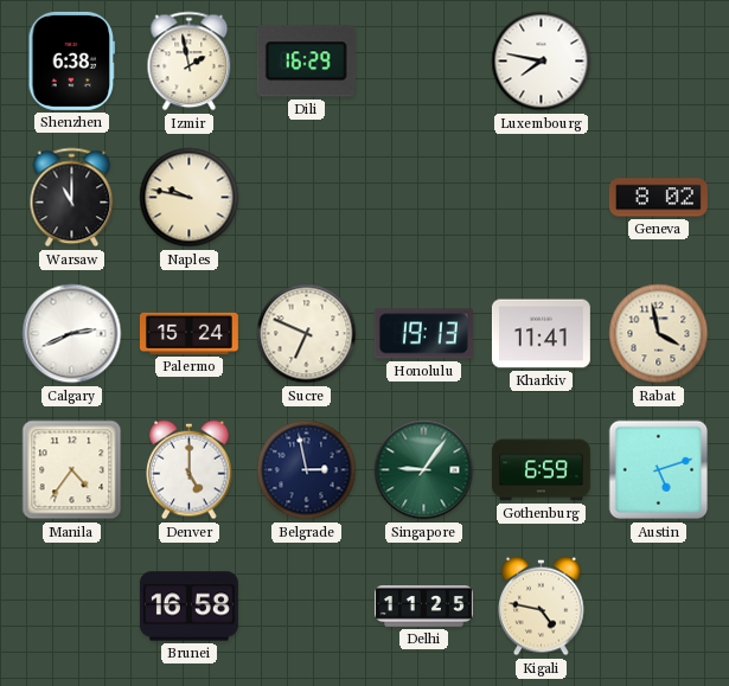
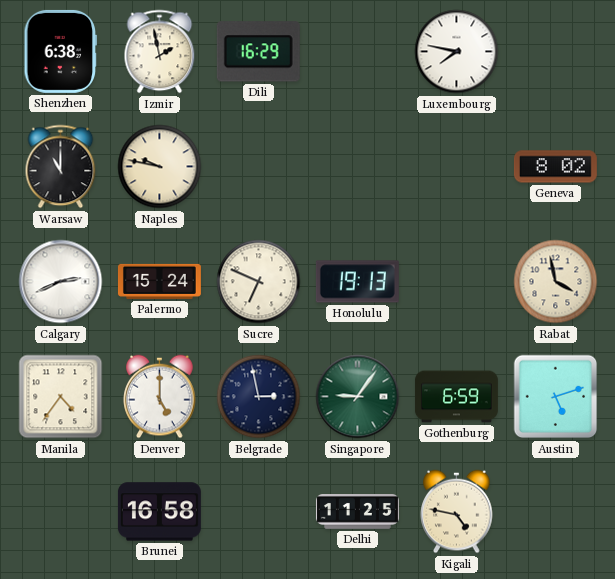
Kharkiv: 11:41 -> none (541, 334)
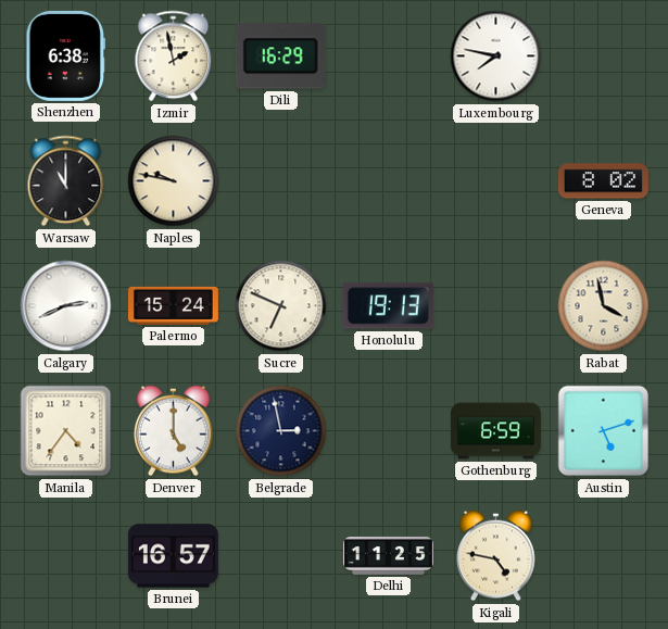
Singapore: 9:06 -> none (358, 397)
Brunei: 16:58 -> 16:57 (173, 556)
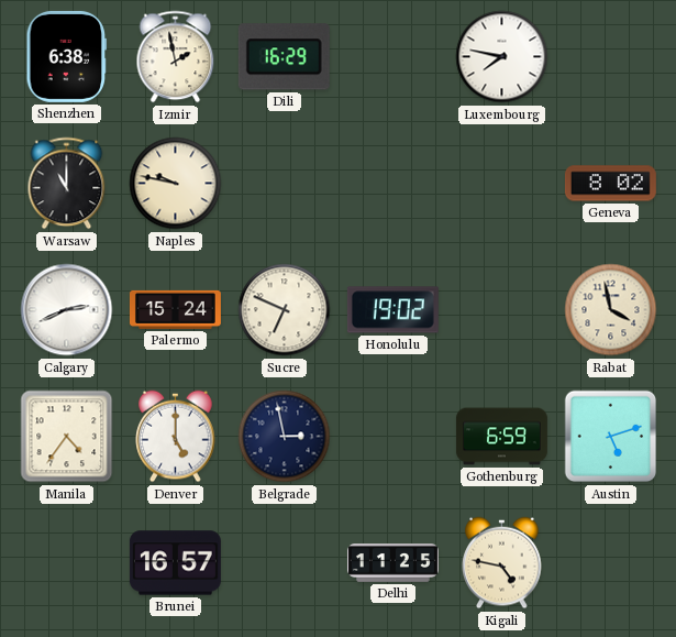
Honolulu: 19:13 -> 19:02 (392, 310)
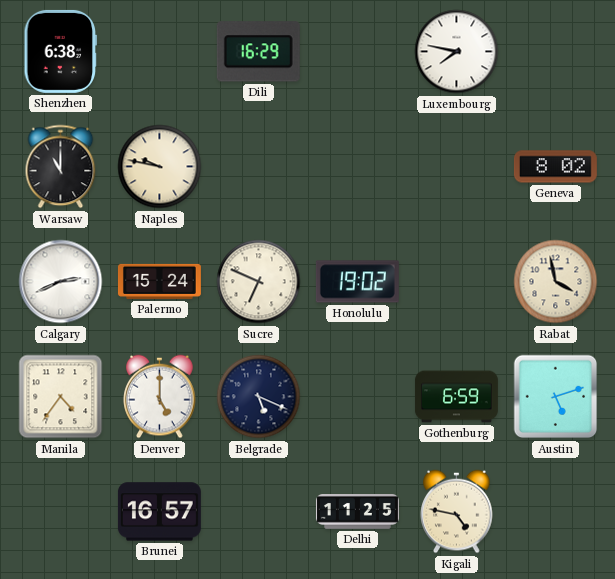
Izmir: 1:58 -> none (176, 57)
Belgrade: 2:58 -> 5:19 (259, 397)
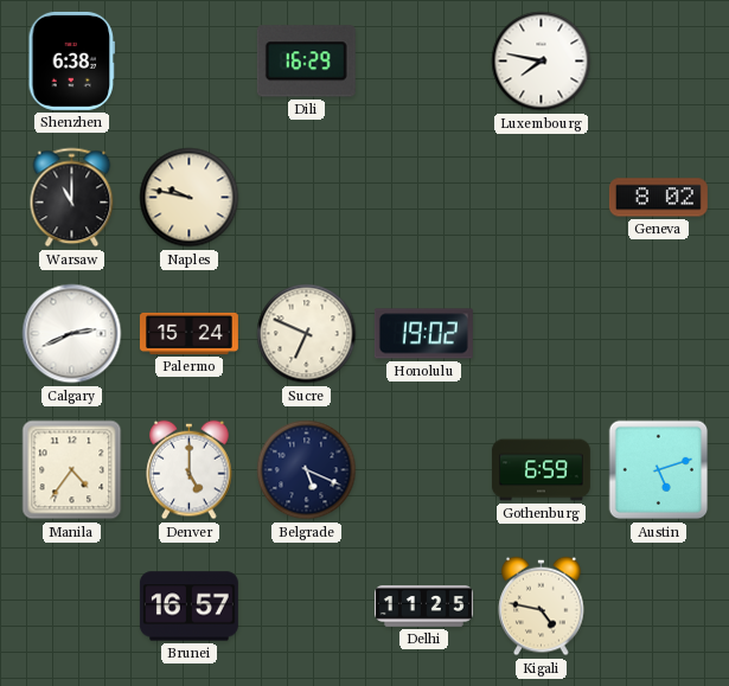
Rabat: 3:58 -> none (556, 282)
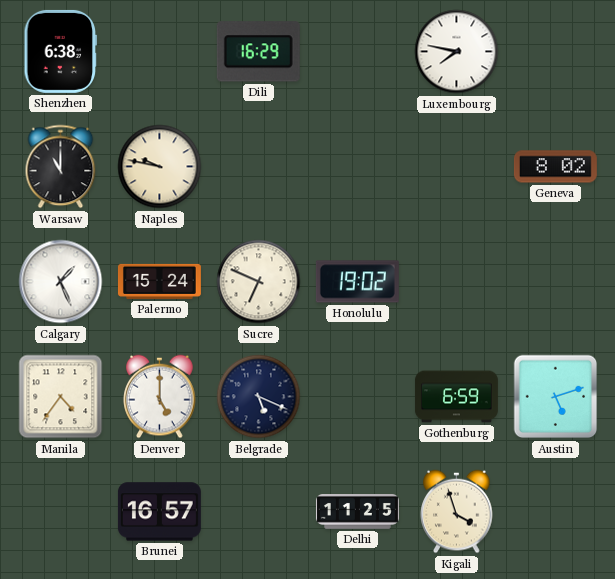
Calgary: 2:41 -> 1:26 (61, 282)
Kigali: 4:47 -> 3:57 (457, 512)
